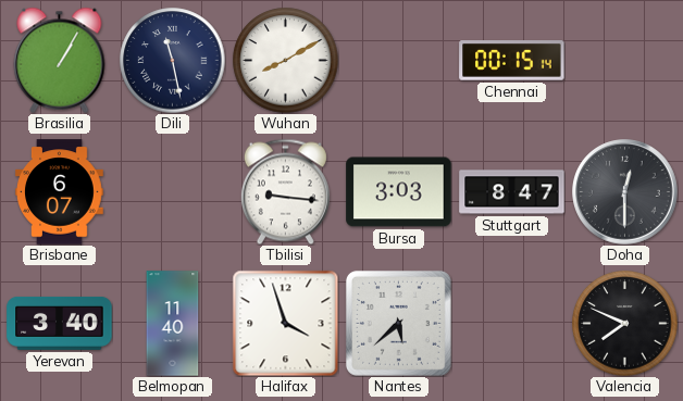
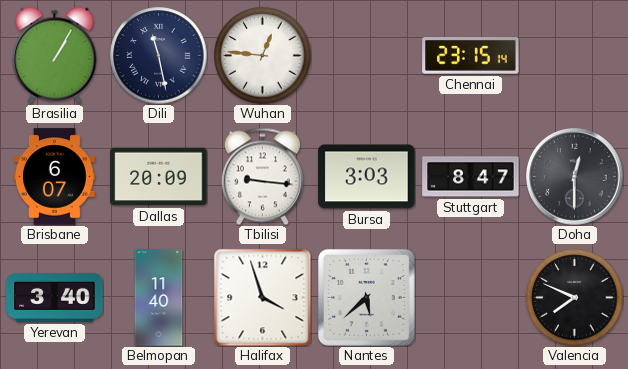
Wuhan: 8:10 -> 12:46 (263, 56)
Chennai: 00:15 -> 23:15 (471, 56)
Dallas: none -> 20:09 (159, 177)
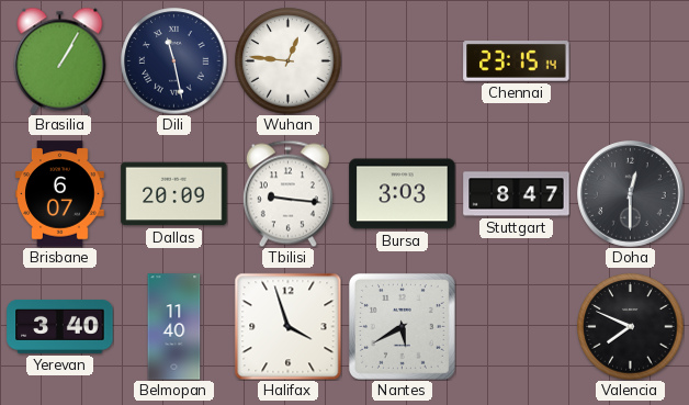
Nantes: 5:38 -> 5:40 (402, 326)
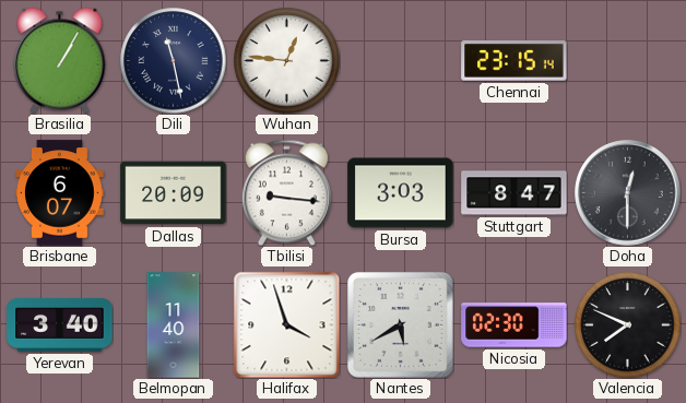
Nicosia: none -> 02:30 (514, 325)
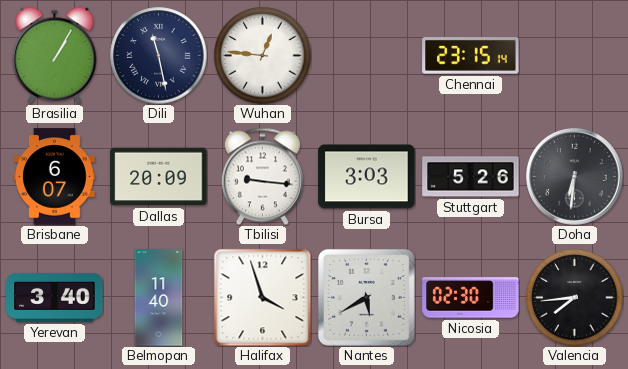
Stuttgart: 8:47 -> 5:26 (471, 177)
Doha: 12:30 -> 6:31 (575, 177)
Valencia: 7:49 -> 7:44 (575, 298)
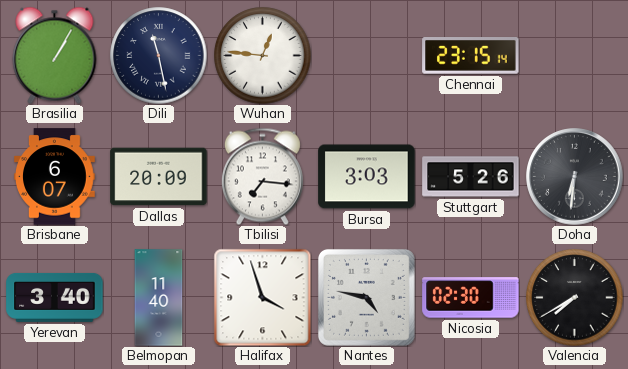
Tbilisi: 9:16 -> 7:16 (262, 176)
Nantes: 5:40 -> 4:47 (366, 297)
Valencia: 7:44 -> 7:40 (575, 298)
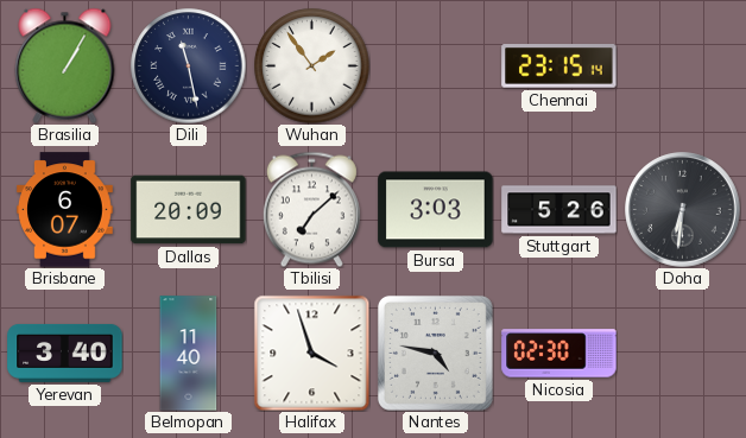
Wuhan: 12:46 -> 1:54 (312, 66)
Tbilisi: 7:16 -> 7:08 (311, 209)
Valencia: 7:40 -> none (575, 298)
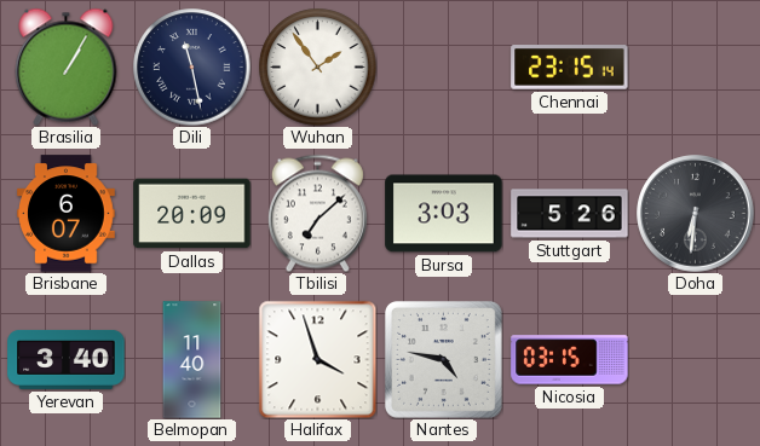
Nicosia: 02:30 -> 03:15 (570, 360)
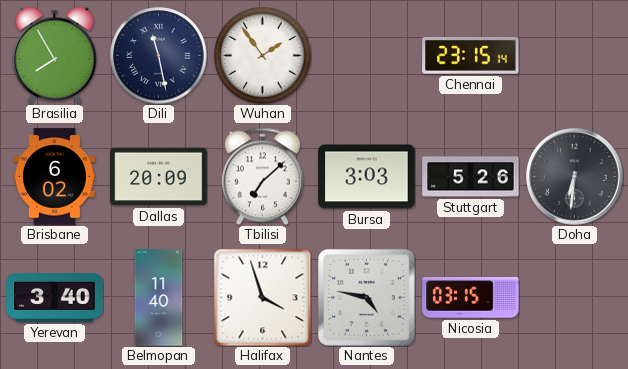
Brasilia: 1:05 -> 7:55 (55, 55)
Brisbane: 6:07 -> 6:02 (55, 177)
